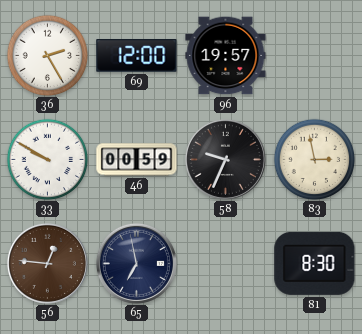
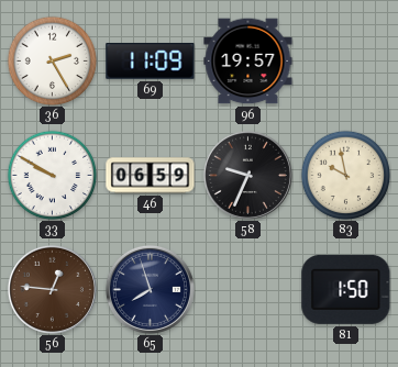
69: 12:00 -> 11:09 (151, 62)
46: 00:59 -> 06:59 (151, 176)
83: 2:58 -> 9:58 (345, 175)
65: 6:58 -> 7:57 (150, 289)
81: 8:30 -> 1:50 (346, 289)
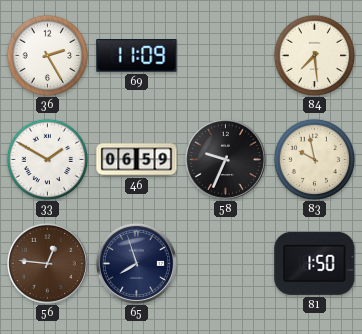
96: 19:57 -> none (248, 62)
84: none -> 7:29 (314, 55)
33: 9:50 -> 1:50 (47, 159)
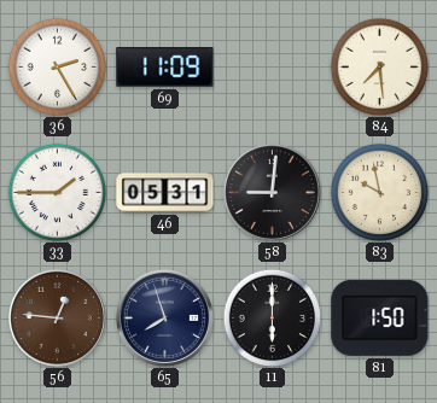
33: 1:50 -> 1:45 (57, 192)
46: 06:59 -> 05:31 (165, 193)
58: 9:34 -> 9:01 (272, 192)
11: none -> 6:00 (272, 317)
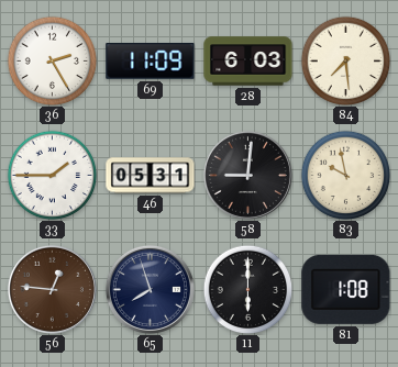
28: none -> 6:03 (248, 62)
81: 1:50 -> 1:08 (346, 289)
